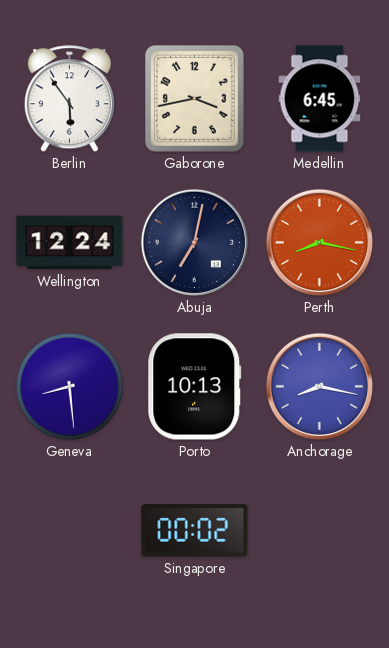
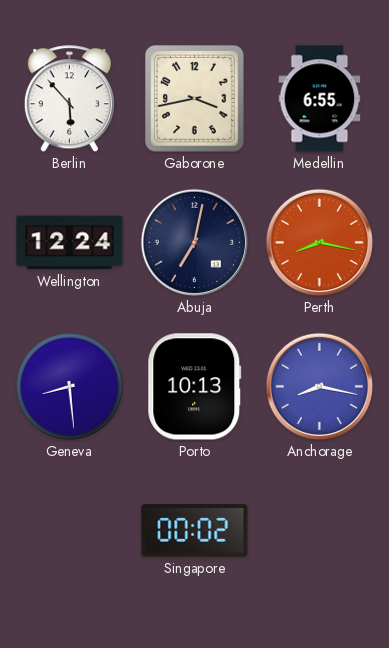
Berlin: 5:54 -> 5:53 (69, 99)
Medellin: 6:45 -> 6:55 (320, 99)
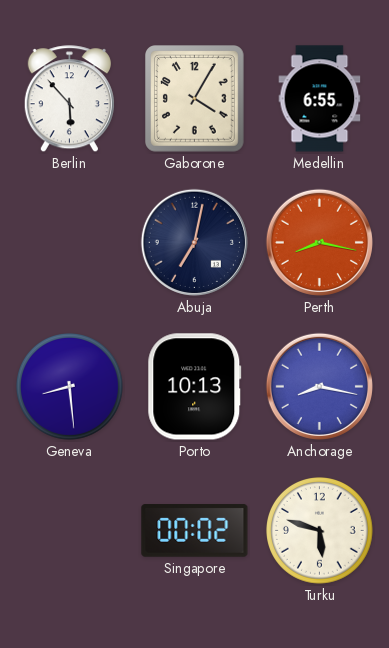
Gaborone: 3:43 -> 4:05 (195, 99)
Wellington: 12:24 -> none (70, 243)
Turku: none -> 5:48 (320, 531)
